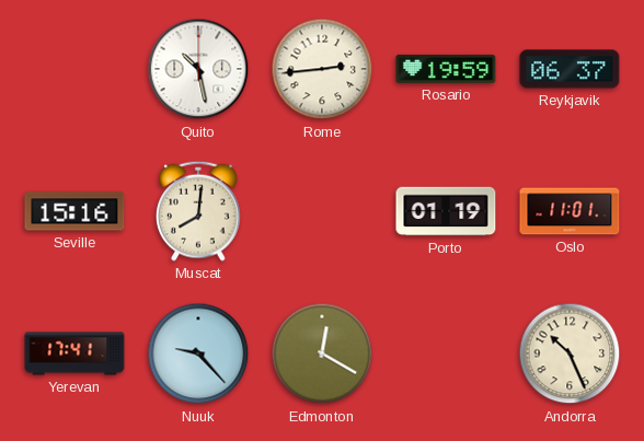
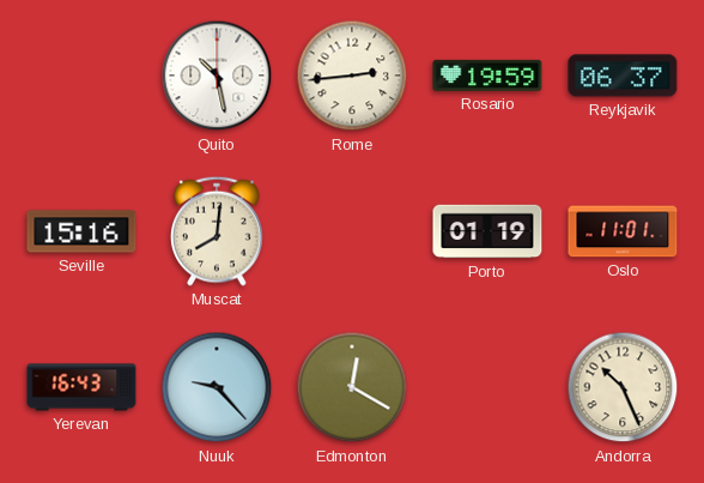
Yerevan: 17:41 -> 16:43 (81, 387)
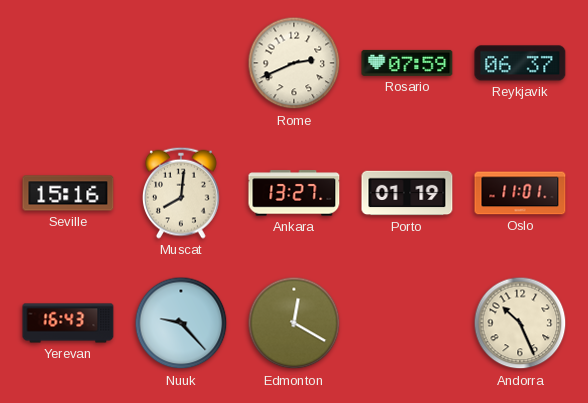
Quito: 10:28 -> none (217, 76)
Rome: 2:44 -> 2:41 (294, 63)
Rosario: 19:59 -> 07:59 (407, 63)
Ankara: none -> 13:27 (294, 193)
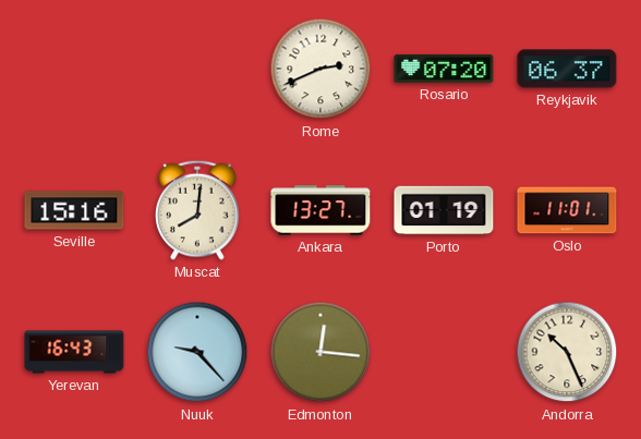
Rosario: 07:59 -> 07:20 (444, 69)
Edmonton: 12:20 -> 12:16 (320, 352)
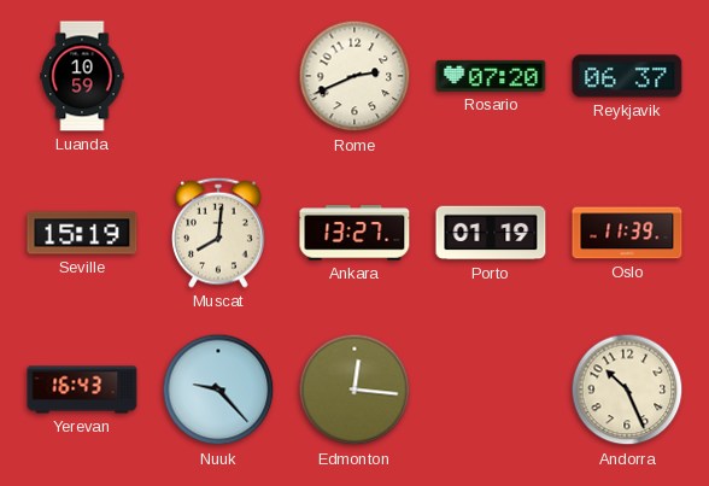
Luanda: none -> 10:59 (82, 76)
Seville: 15:16 -> 15:19 (82, 233)
Oslo: 11:01 -> 11:39 (627, 233)
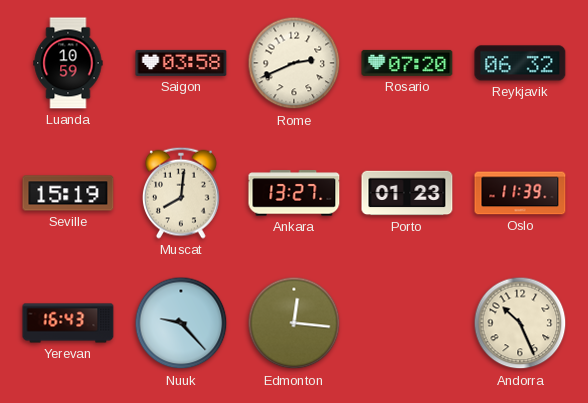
Saigon: none -> 03:58 (181, 63)
Reykjavik: 06:37 -> 06:32 (520, 63)
Porto: 01:19 -> 01:23 (407, 193)
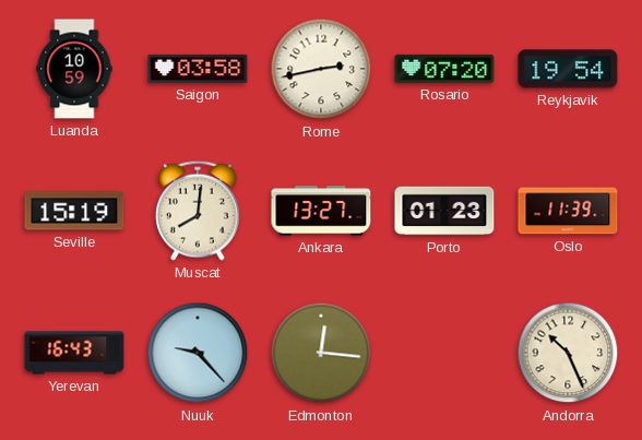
Rome: 2:41 -> 2:43 (321, 69)
Reykjavik: 06:32 -> 19:54 (568, 69)
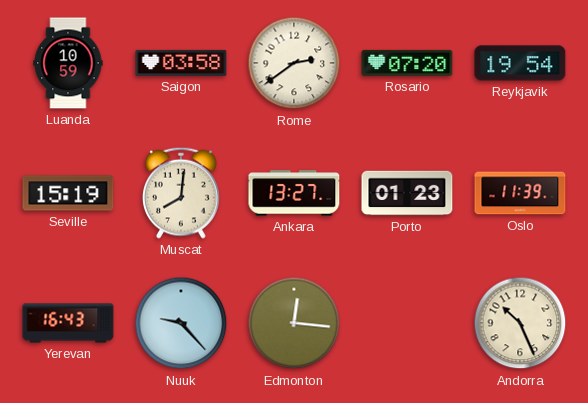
Rome: 2:43 -> 2:39 (294, 63)
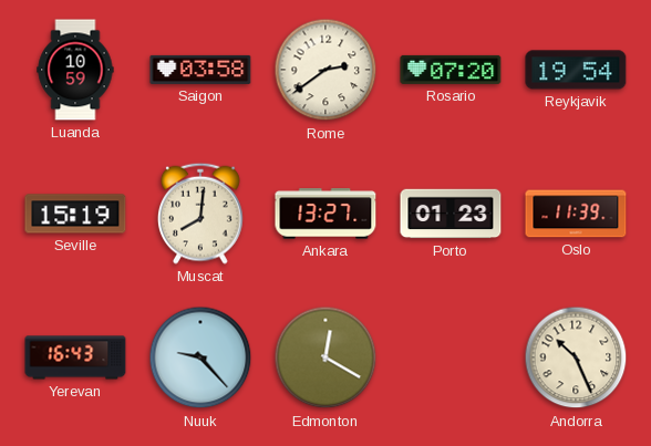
Edmonton: 12:16 -> 12:20 (325, 357)
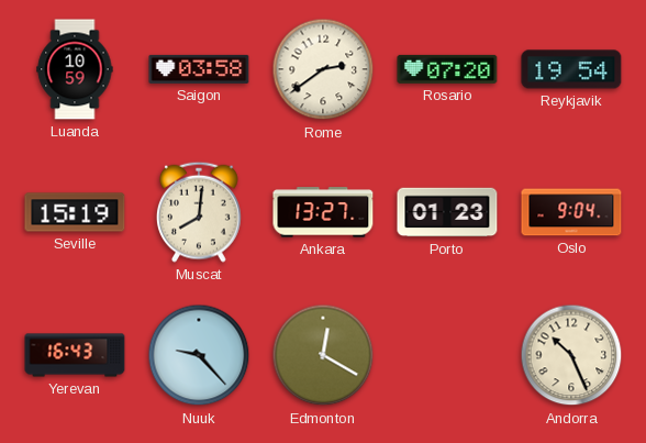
Oslo: 11:39 -> 9:04 (571, 212)
